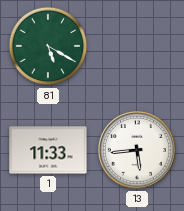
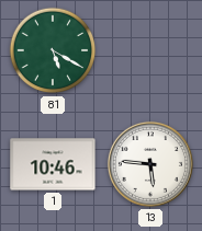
1: 11:33 -> 10:46 (53, 164)
13: 5:44 -> 5:46 (150, 164)
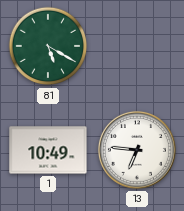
1: 10:46 -> 10:49 (48, 150)
13: 5:46 -> 6:46 (137, 150)
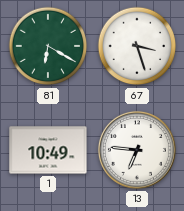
81: 5:20 -> 6:20 (48, 46)
67: none -> 3:27 (137, 46)
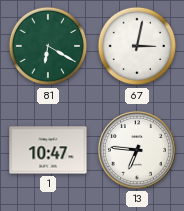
67: 3:27 -> 3:02 (137, 46)
1: 10:49 -> 10:47 (48, 150)
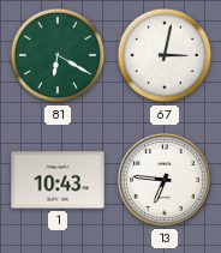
1: 10:47 -> 10:43 (58, 180)
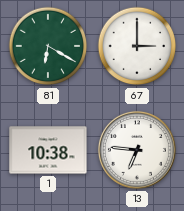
67: 3:02 -> 3:00 (137, 46)
1: 10:43 -> 10:38 (48, 150)
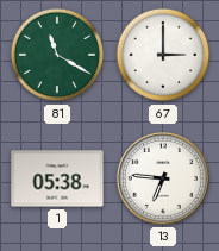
81: 6:20 -> 11:20 (57, 55)
1: 10:38 -> 05:38 (57, 178)
